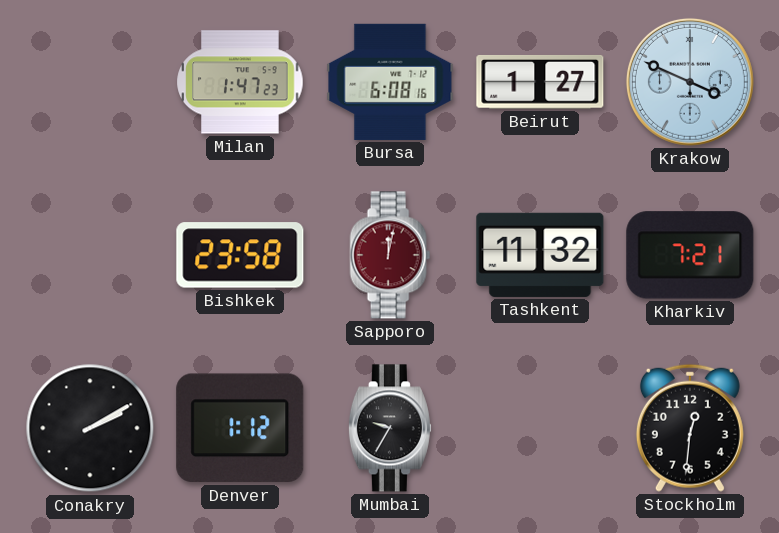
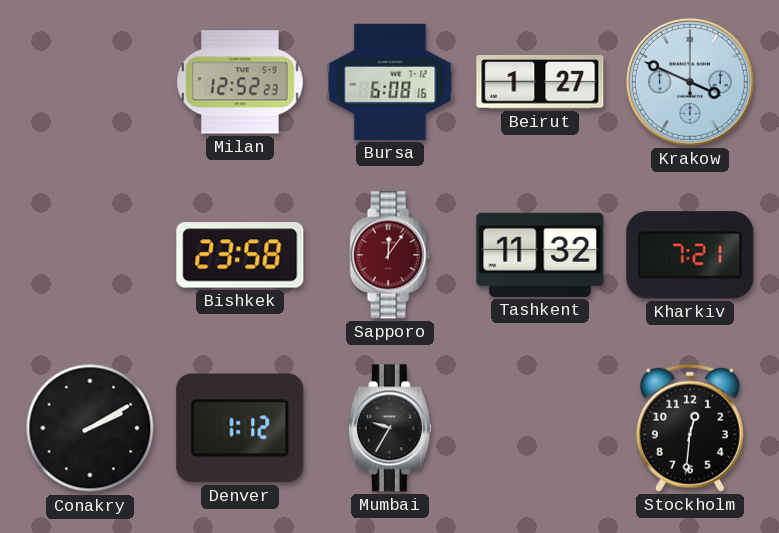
Milan: 1:47 -> 12:52 (240, 82)
Sapporo: 12:02 -> 12:06 (390, 255)
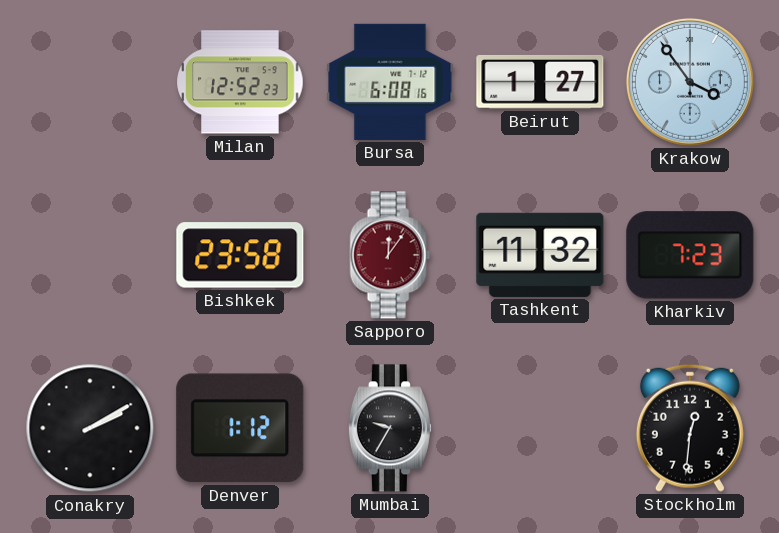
Krakow: 3:49 -> 3:54 (690, 82)
Kharkiv: 7:21 -> 7:23 (690, 255)
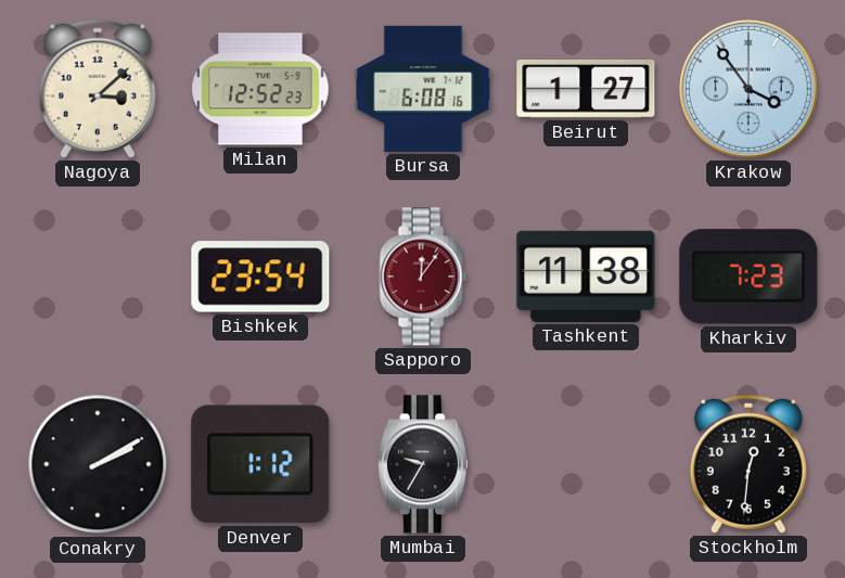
Nagoya: none -> 3:08 (98, 89)
Bishkek: 23:58 -> 23:54 (260, 277)
Tashkent: 11:32 -> 11:38 (586, 277)
